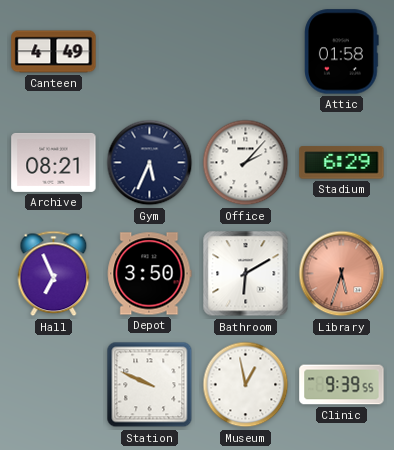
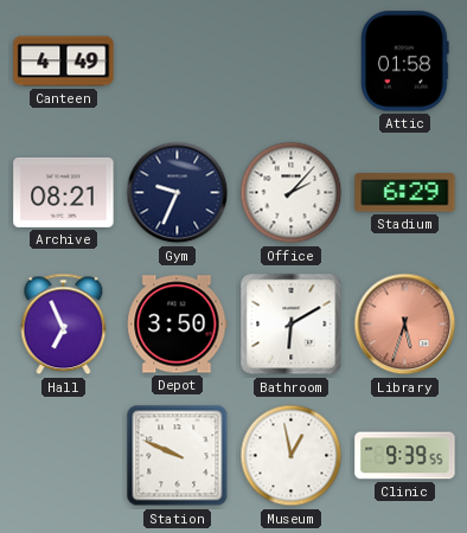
Gym: 5:34 -> 9:34 (178, 193)
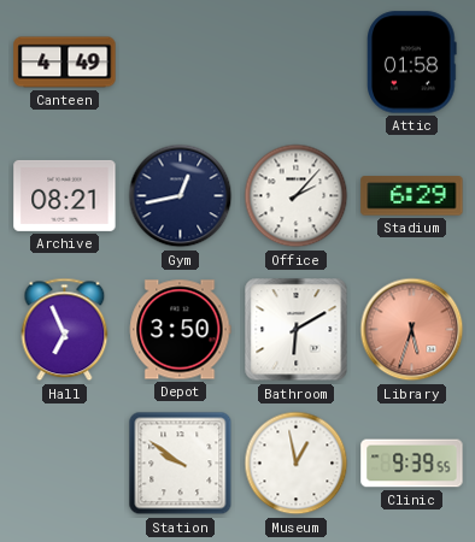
Gym: 9:34 -> 12:43 (181, 196)
Station: 9:49 -> 9:51 (181, 464)
